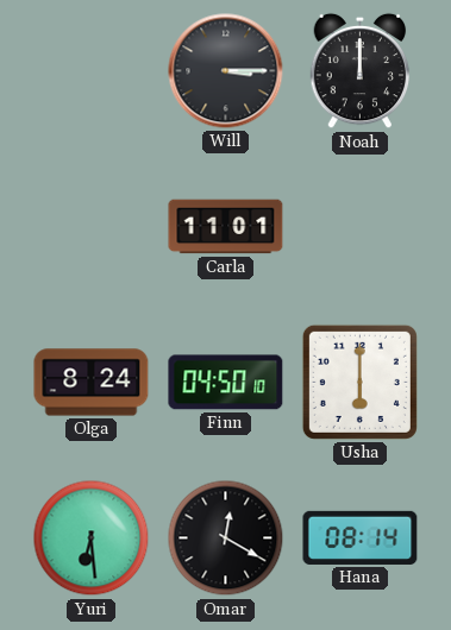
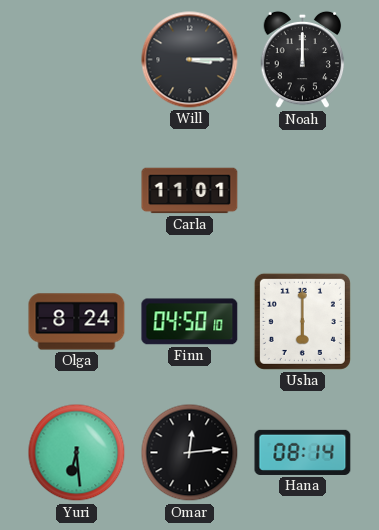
Omar: 12:20 -> 12:14 (190, 453)
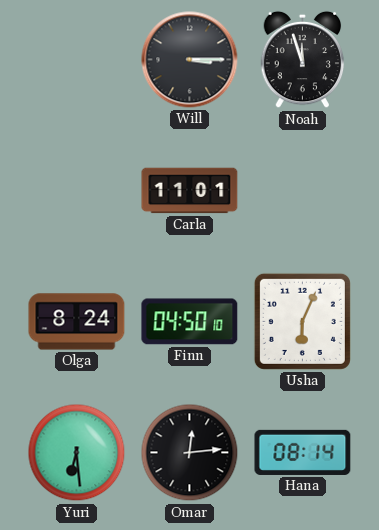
Noah: 12:00 -> 11:57 (303, 60)
Usha: 6:00 -> 6:04 (302, 321)
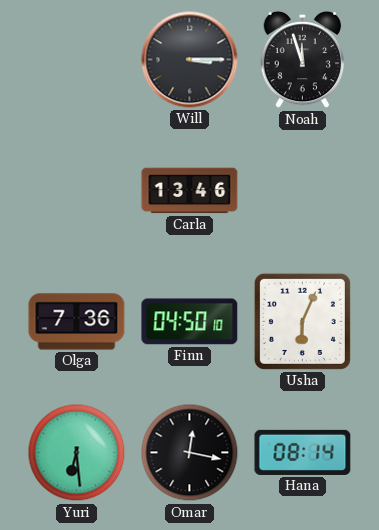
Carla: 11:01 -> 13:46 (190, 191)
Olga: 8:24 -> 7:36 (77, 322)
Omar: 12:14 -> 12:17 (190, 453)
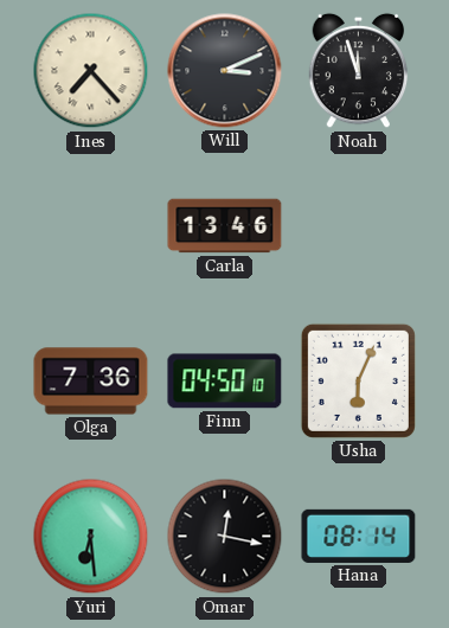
Ines: none -> 7:23 (91, 71)
Will: 3:15 -> 3:11 (225, 71)
